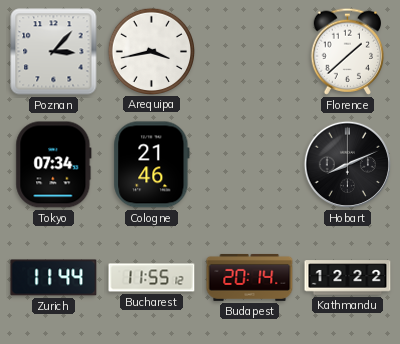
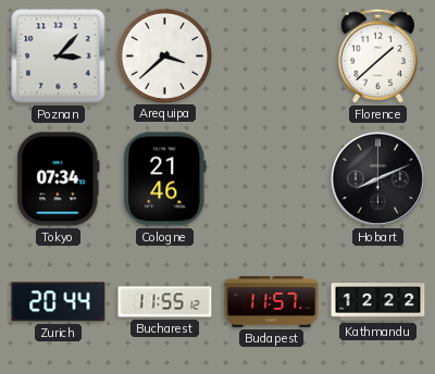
Arequipa: 3:43 -> 3:38 (164, 55)
Zurich: 11:44 -> 20:44 (59, 302)
Budapest: 20:14 -> 11:57 (272, 301)
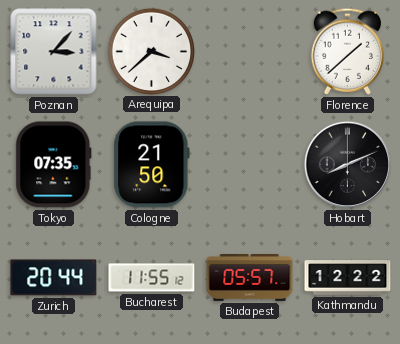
Tokyo: 07:34 -> 07:35 (54, 165)
Cologne: 21:46 -> 21:50 (152, 165)
Budapest: 11:57 -> 05:57 (250, 277)
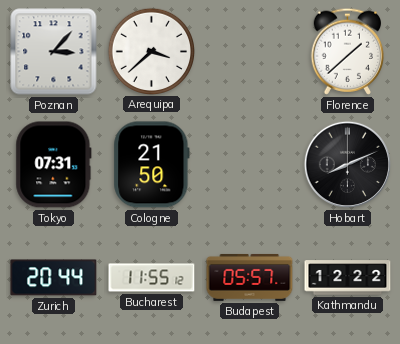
Tokyo: 07:35 -> 07:31 (54, 165)
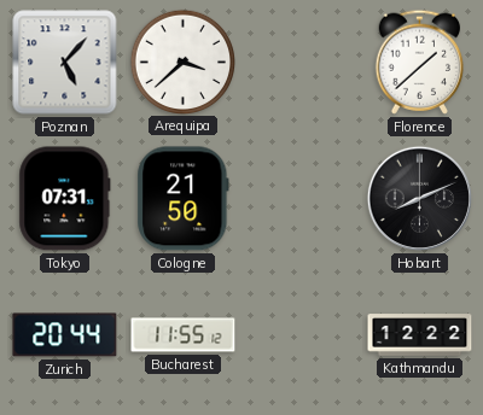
Poznan: 3:07 -> 5:07 (65, 63)
Budapest: 05:57 -> none (250, 277)
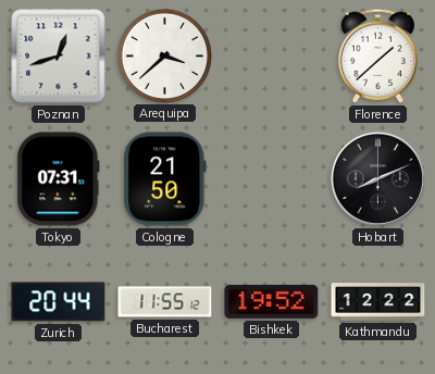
Poznan: 5:07 -> 12:42 (59, 57)
Bishkek: none -> 19:52 (272, 301)
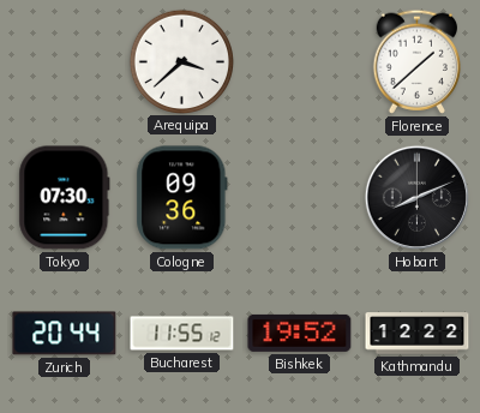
Poznan: 12:42 -> none (59, 57)
Tokyo: 07:31 -> 07:30 (65, 198)
Cologne: 21:50 -> 09:36 (182, 198)
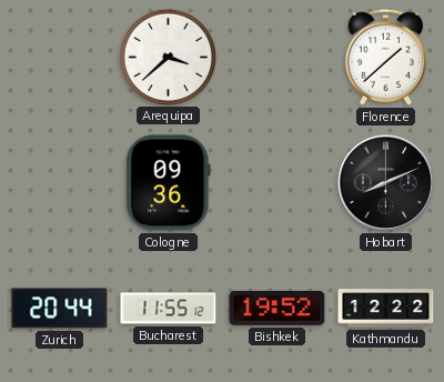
Tokyo: 07:30 -> none (65, 198)
